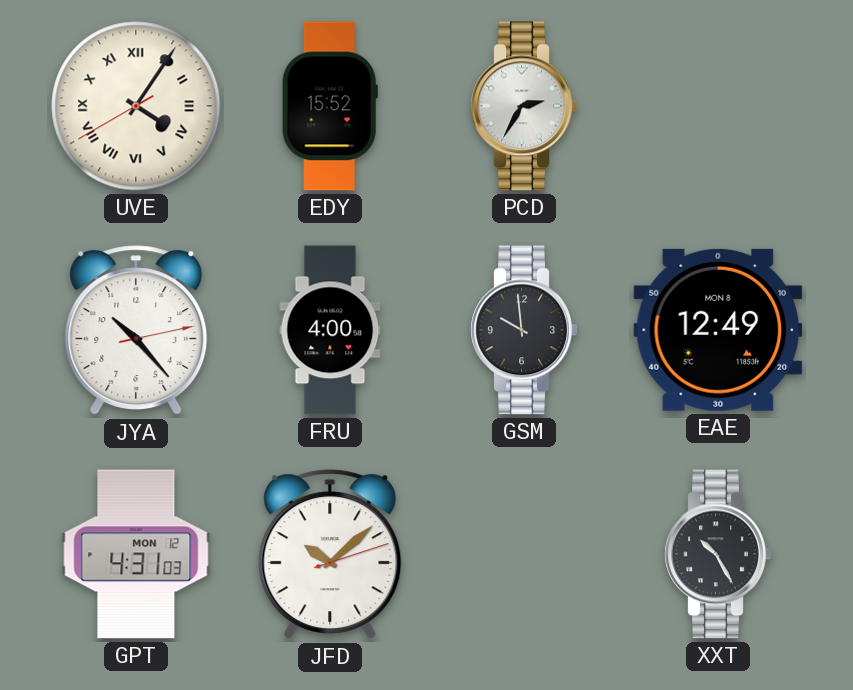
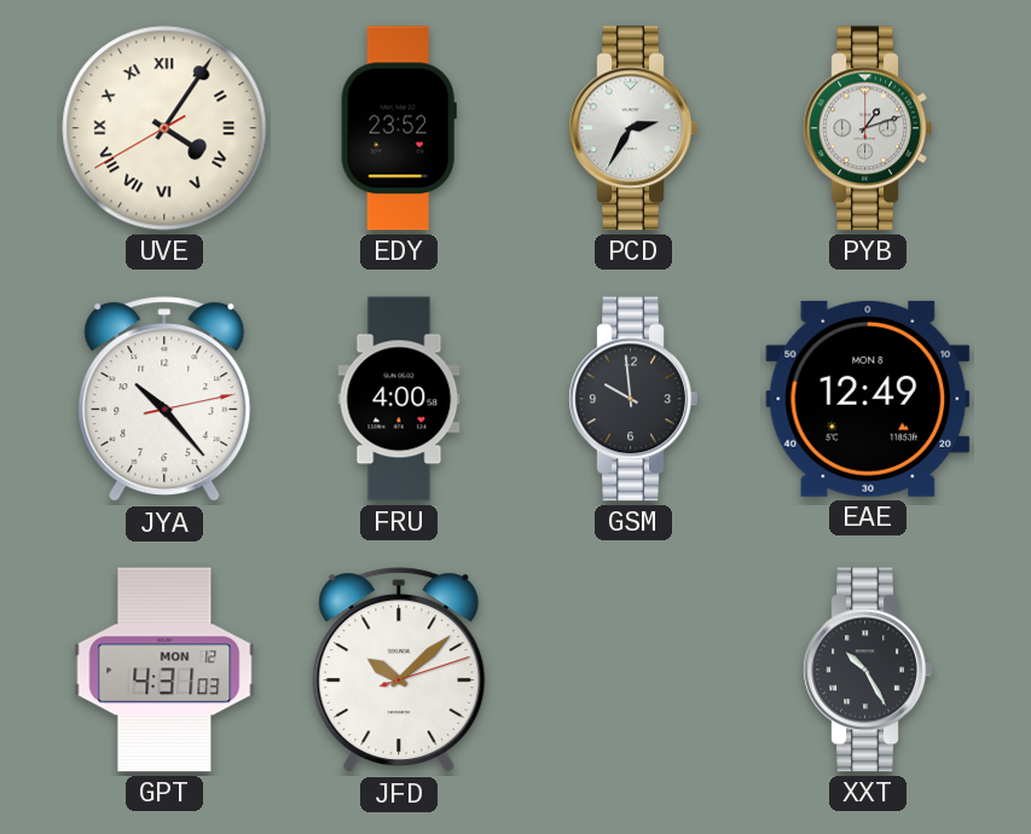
EDY: 15:52 -> 23:52 (399, 128)
PYB: none -> 1:12 (868, 128)
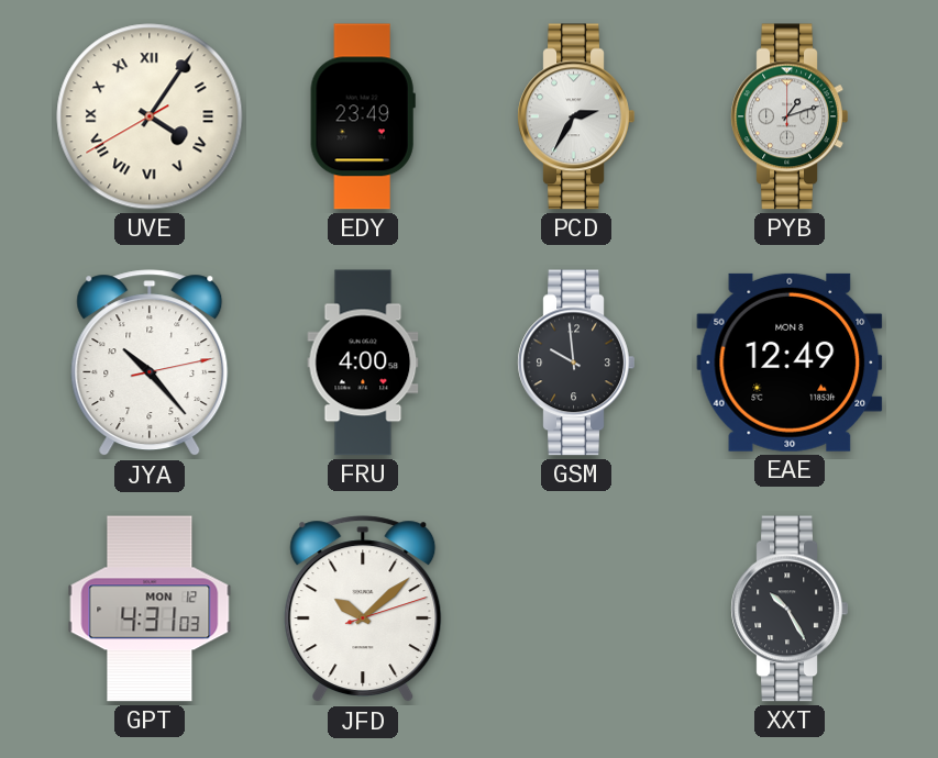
EDY: 23:52 -> 23:49 (363, 116)
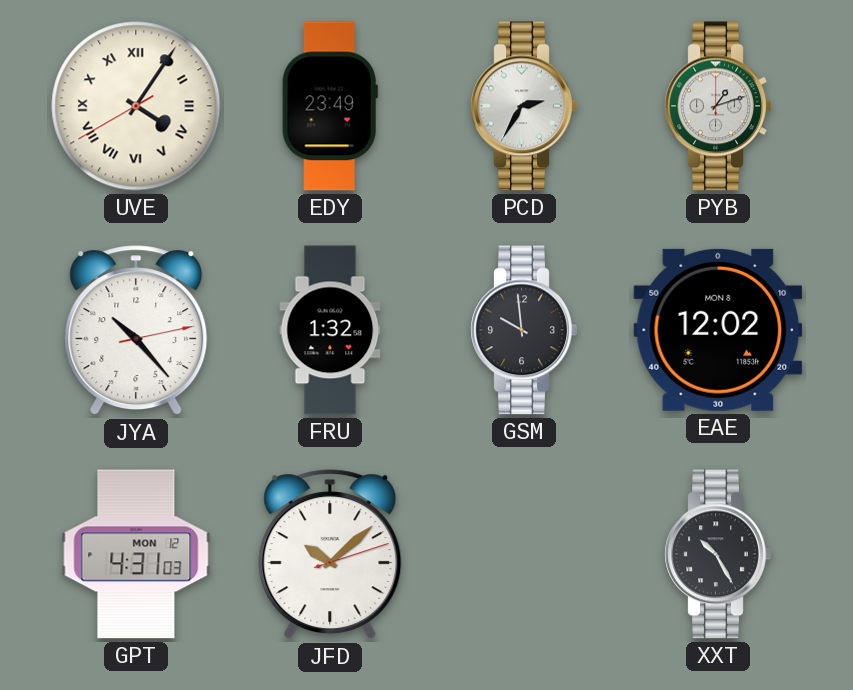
FRU: 4:00 -> 1:32 (330, 330)
EAE: 12:49 -> 12:02 (718, 330)
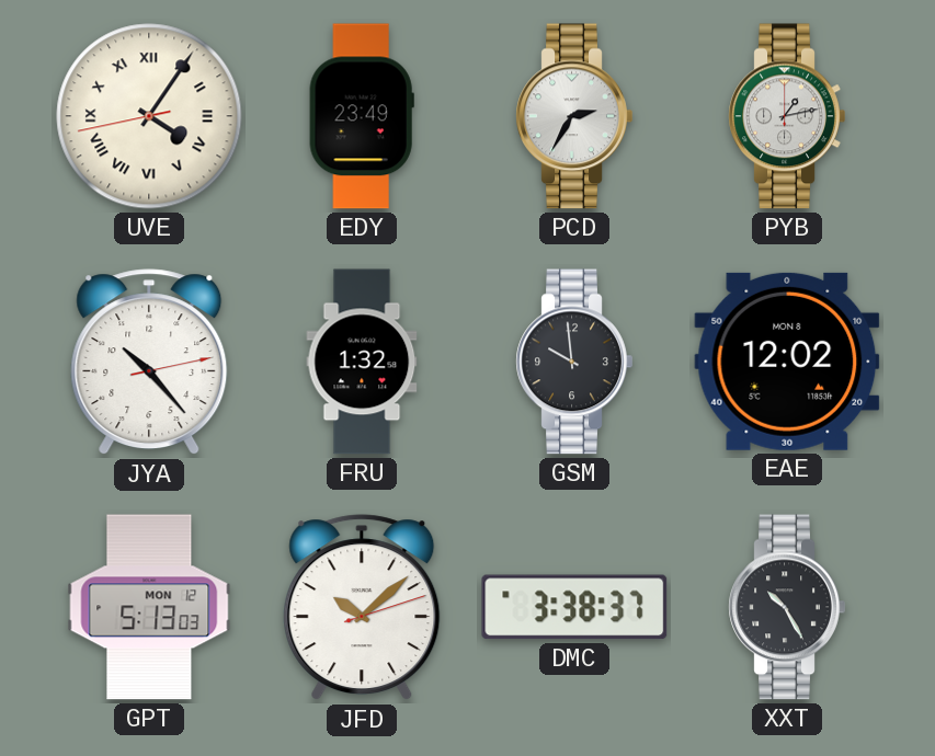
UVE: 4:05:40 -> 4:05:43 (149, 116)
PYB: 1:12 -> 1:13 (787, 116)
GPT: 4:31 -> 5:13 (149, 607)
DMC: none -> 3:38 (574, 607)
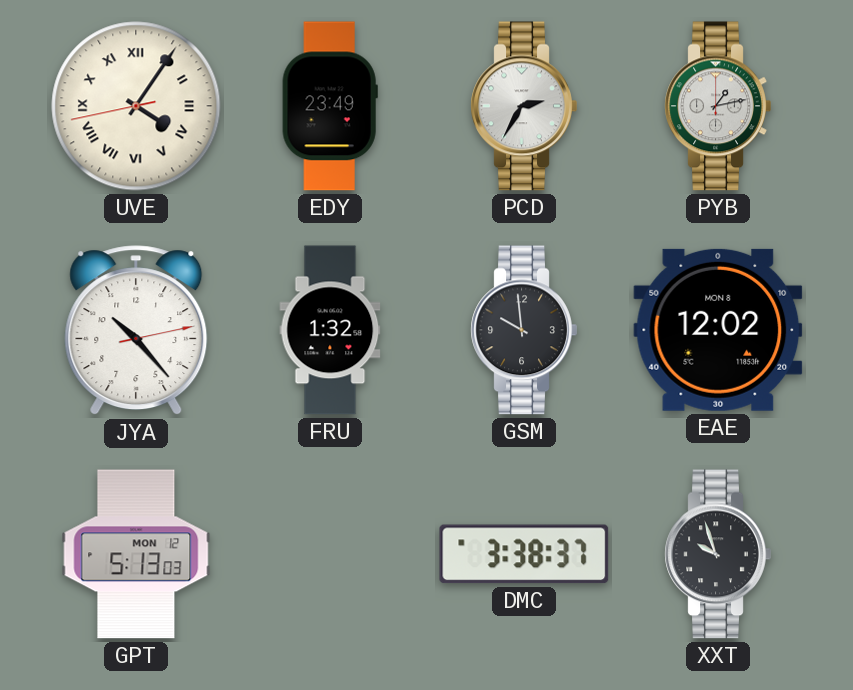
JFD: 10:08 -> none (362, 608)
XXT: 10:25 -> 9:57 (718, 554)
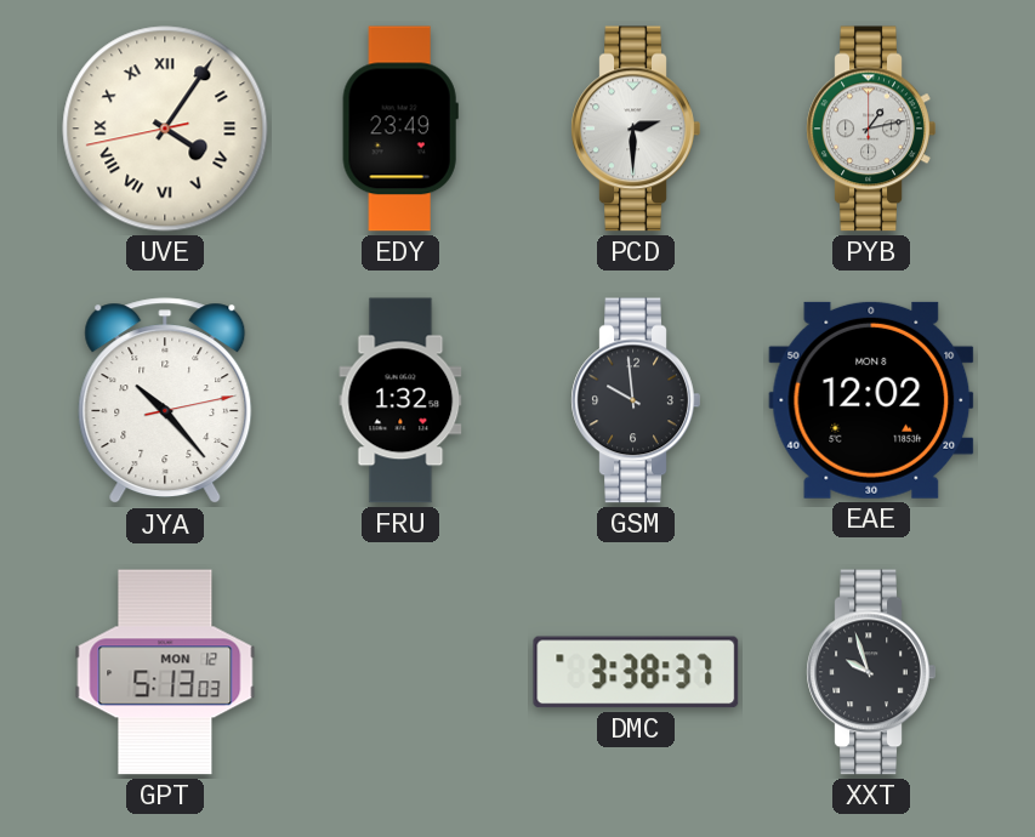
PCD: 2:35 -> 2:30 (636, 129)
